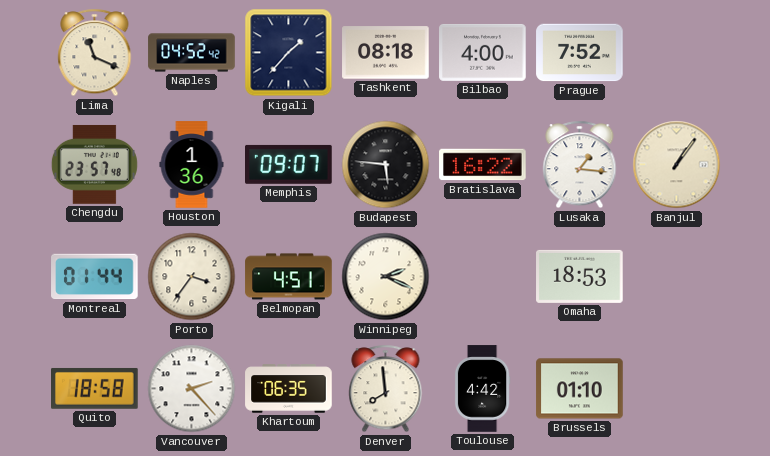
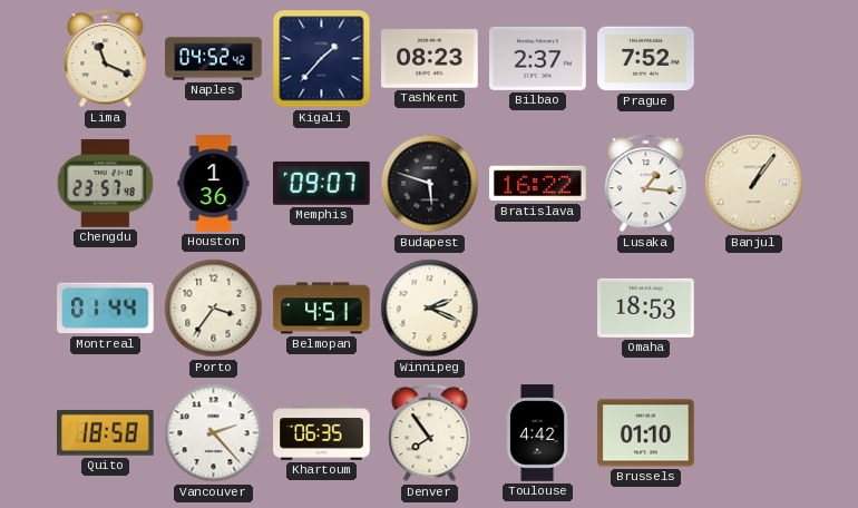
Tashkent: 08:18 -> 08:23 (430, 59)
Bilbao: 4:00 -> 2:37 (538, 58)
Budapest: 5:46 -> 5:48 (430, 184)
Denver: 7:59 -> 7:54 (430, 433)
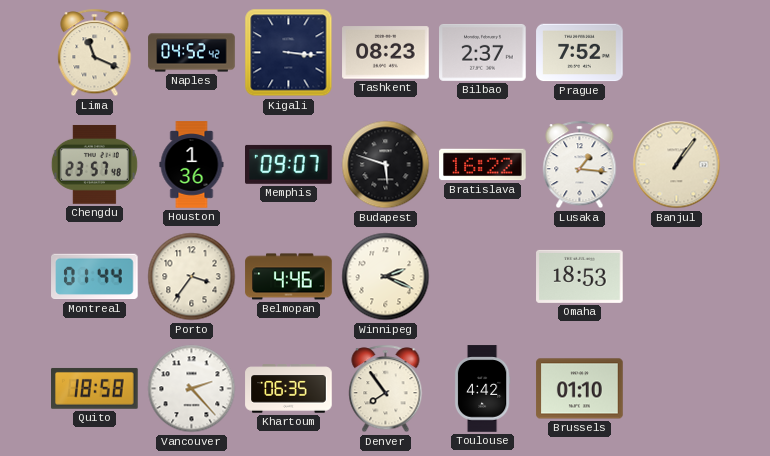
Kigali: 1:37 -> 3:16 (289, 53)
Belmopan: 4:51 -> 4:46 (289, 277)
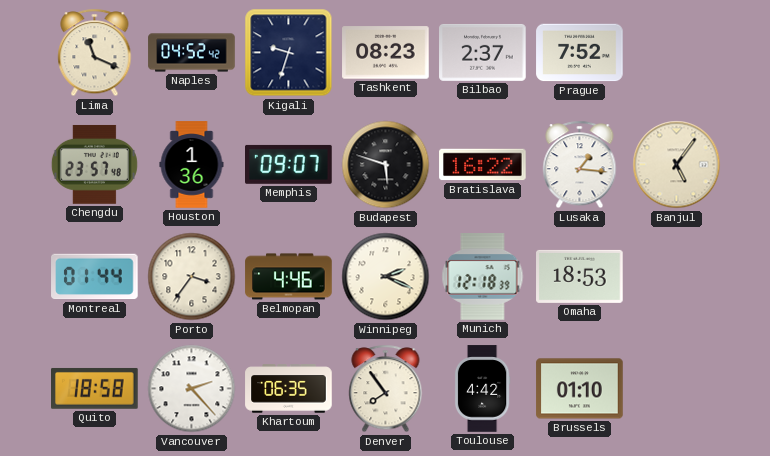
Kigali: 3:16 -> 9:33 (289, 53)
Banjul: 1:06 -> 5:06 (677, 165)
Munich: none -> 12:18 (483, 277)
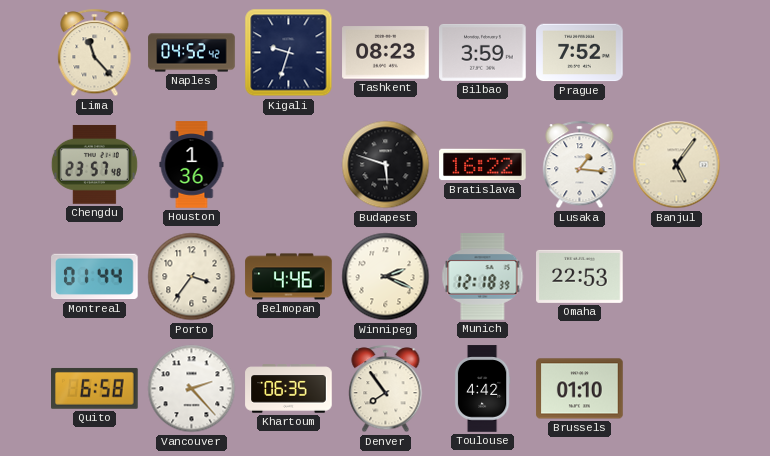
Lima: 11:19 -> 11:23 (95, 53)
Bilbao: 2:37 -> 3:59 (483, 52)
Memphis: 09:07 -> none (289, 164)
Omaha: 18:53 -> 22:53 (580, 276)
Quito: 18:58 -> 6:58 (95, 388)
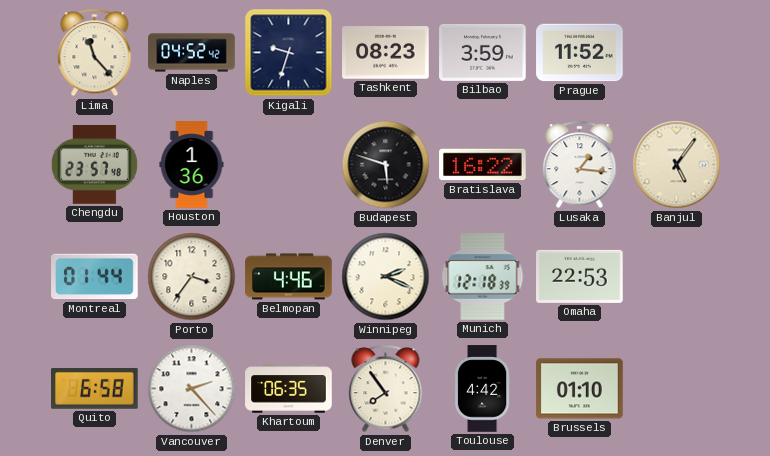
Prague: 7:52 -> 11:52 (580, 53)
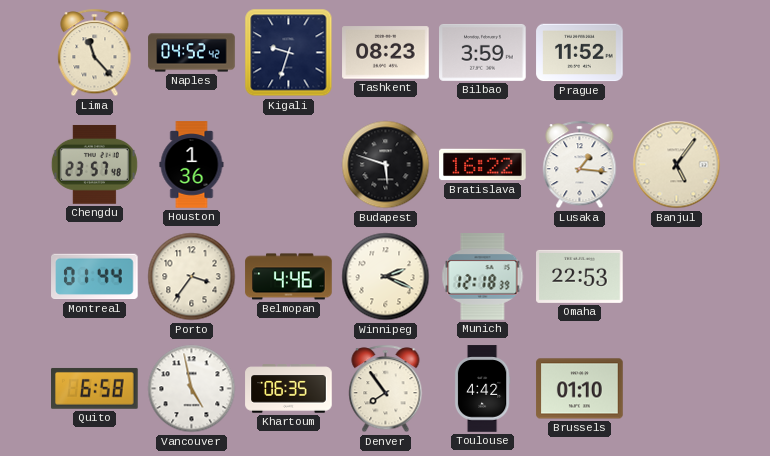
Vancouver: 2:23 -> 4:58 (192, 389)
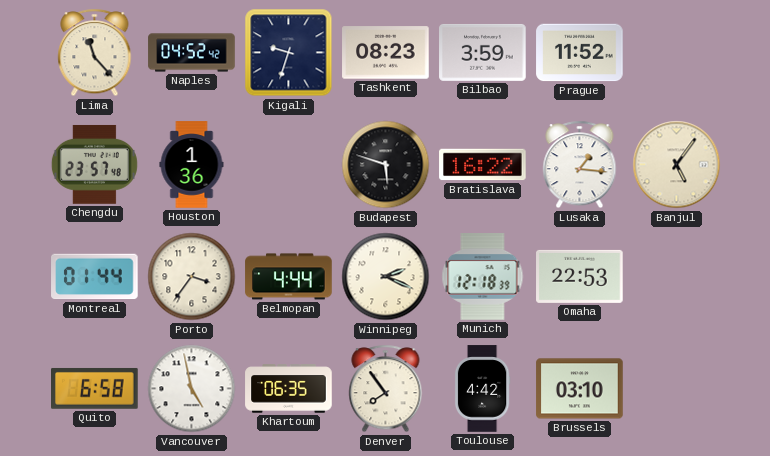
Belmopan: 4:46 -> 4:44 (289, 277)
Brussels: 01:10 -> 03:10 (580, 389)
